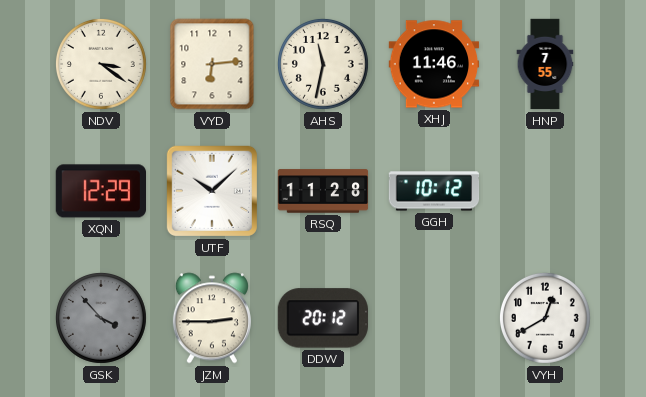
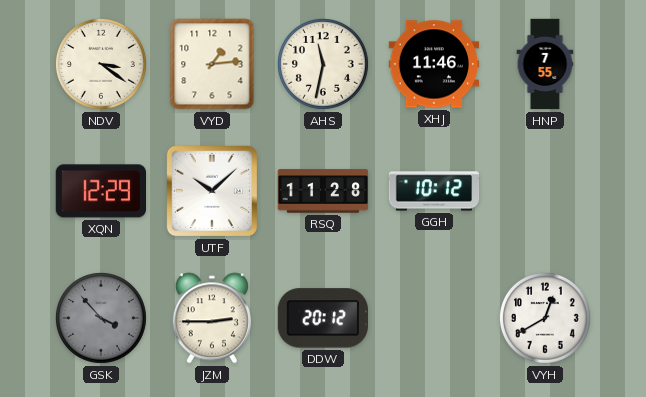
VYD: 6:14 -> 1:14 (212, 64)
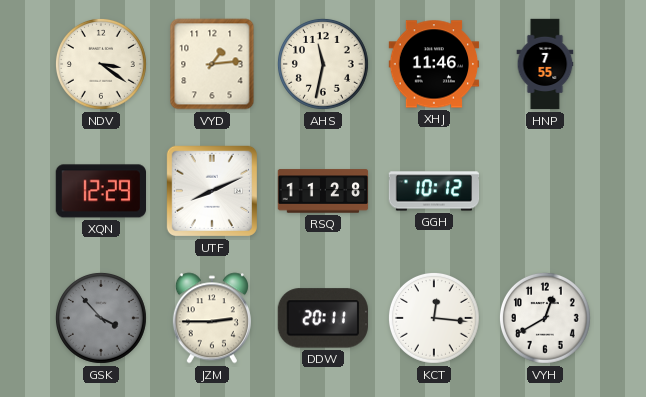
UTF: 10:08 -> 8:11 (212, 191)
DDW: 20:12 -> 20:11 (323, 318)
KCT: none -> 12:16 (434, 318)
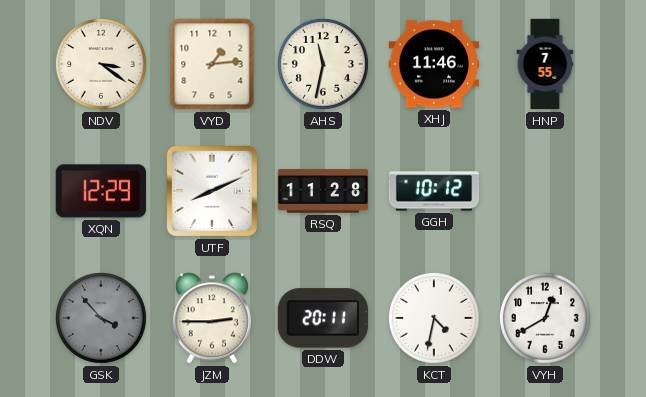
KCT: 12:16 -> 4:32 (434, 318)
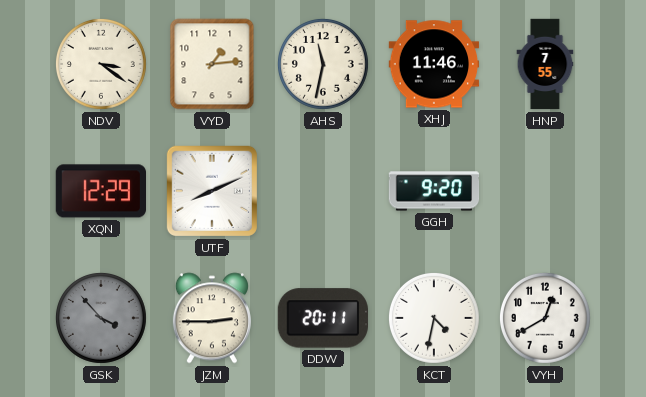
RSQ: 11:28 -> none (323, 191)
GGH: 10:12 -> 9:20 (434, 191)
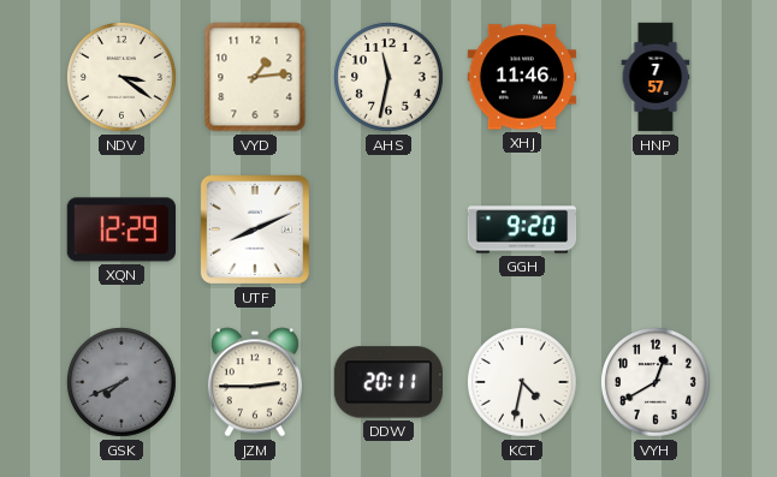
HNP: 7:55 -> 7:57 (656, 77)
GSK: 3:53 -> 7:41 (121, 382)
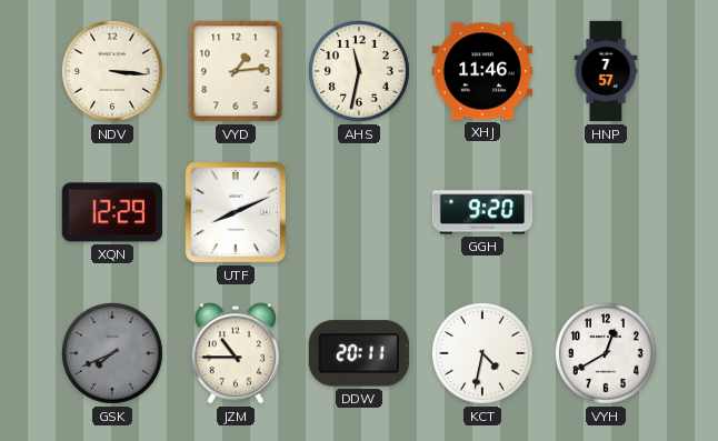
NDV: 3:21 -> 3:16 (112, 71)
JZM: 2:45 -> 10:45 (236, 353)
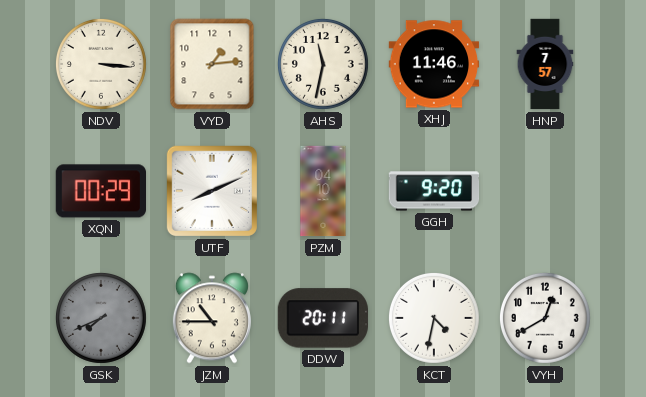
XQN: 12:29 -> 00:29 (100, 191)
PZM: none -> 04:10 (323, 191)
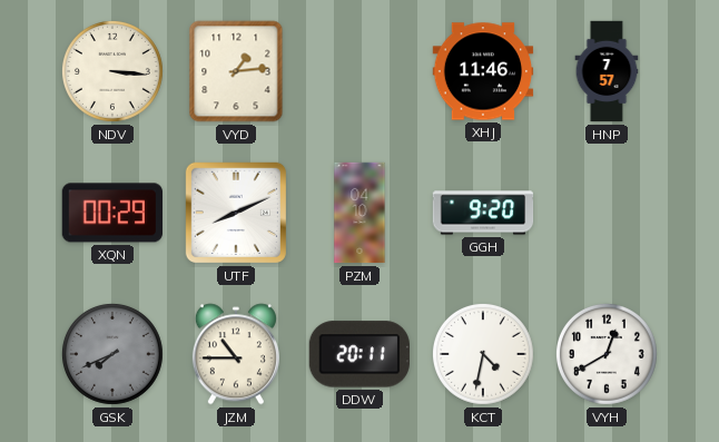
AHS: 11:32 -> none (323, 64)
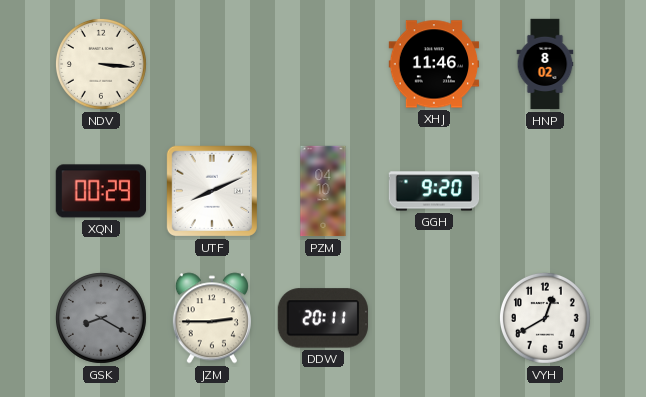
VYD: 1:14 -> none (236, 71)
HNP: 7:57 -> 8:02 (545, 64)
GSK: 7:41 -> 8:20 (101, 318)
JZM: 10:45 -> 2:45 (212, 318)
KCT: 4:32 -> none (483, 354)
